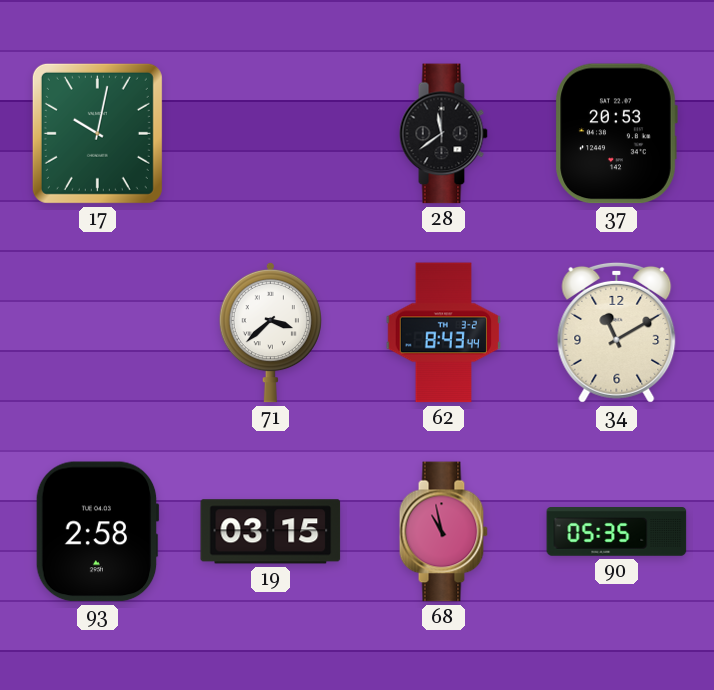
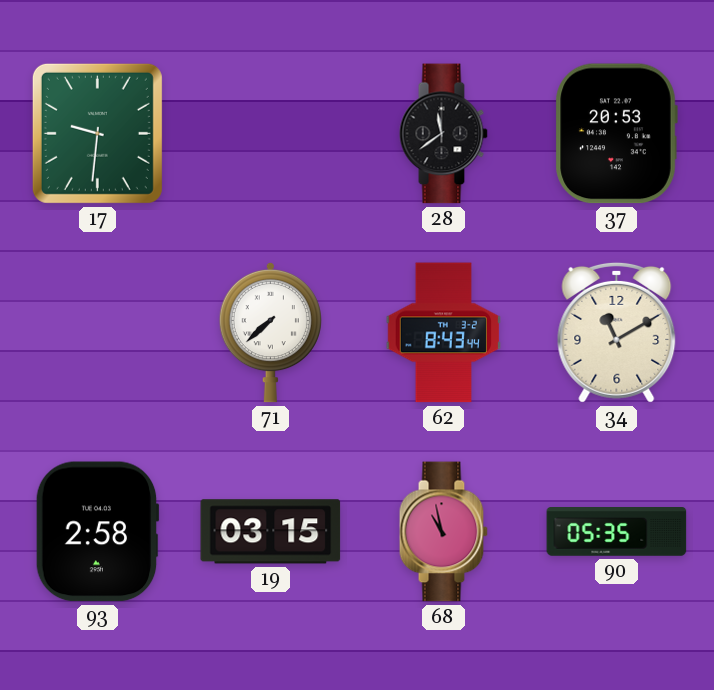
17: 10:02 -> 9:31 (97, 133)
71: 3:38 -> 7:38 (270, 332)
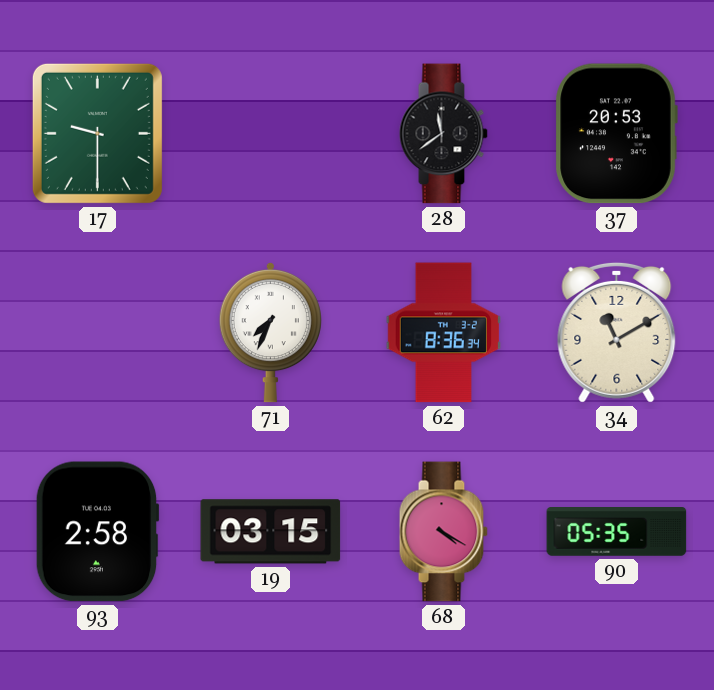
17: 9:31 -> 9:30 (97, 133)
71: 7:38 -> 7:34 (270, 332)
62: 8:43 -> 8:36 (443, 333)
68: 10:58 -> 4:20 (443, 532)
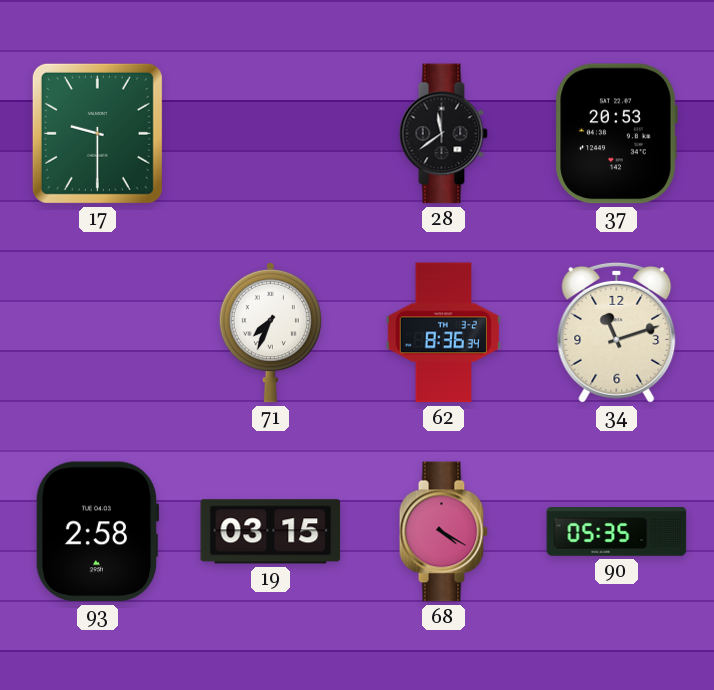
34: 11:10 -> 11:12 (617, 332)
